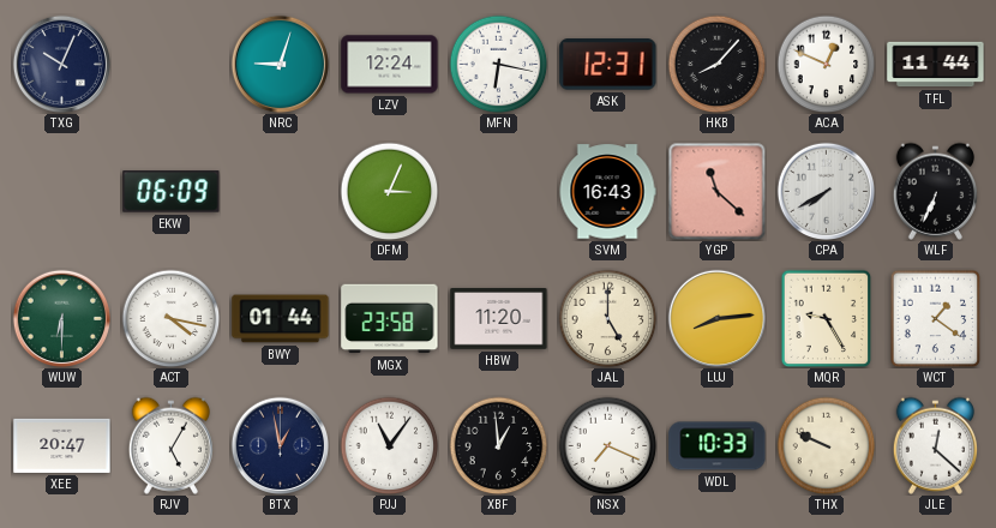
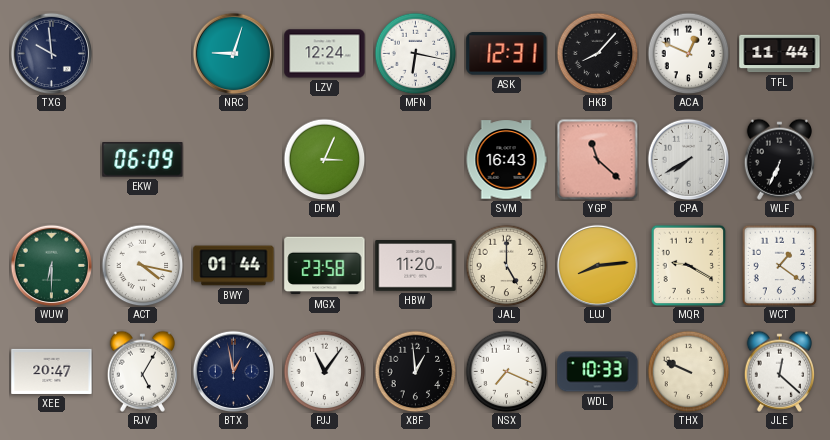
TXG: 10:04 -> 9:59 (51, 53)
MQR: 9:25 -> 9:20 (689, 265)
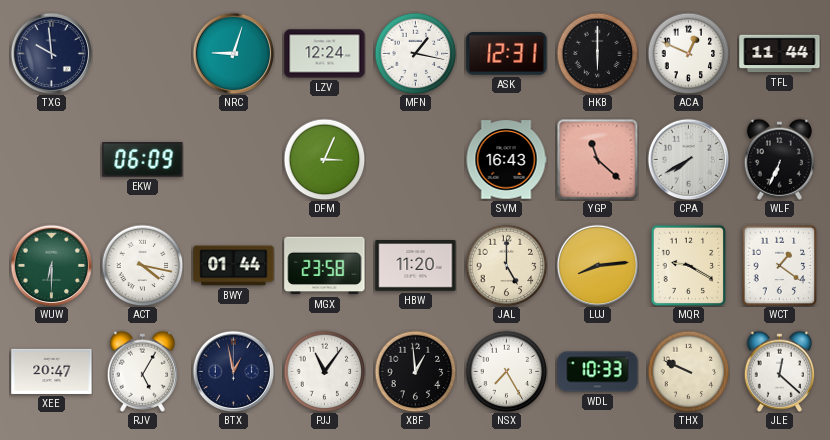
MFN: 6:17 -> 1:17 (415, 53)
HKB: 8:07 -> 6:00 (597, 53)
NSX: 7:19 -> 7:25 (506, 371)
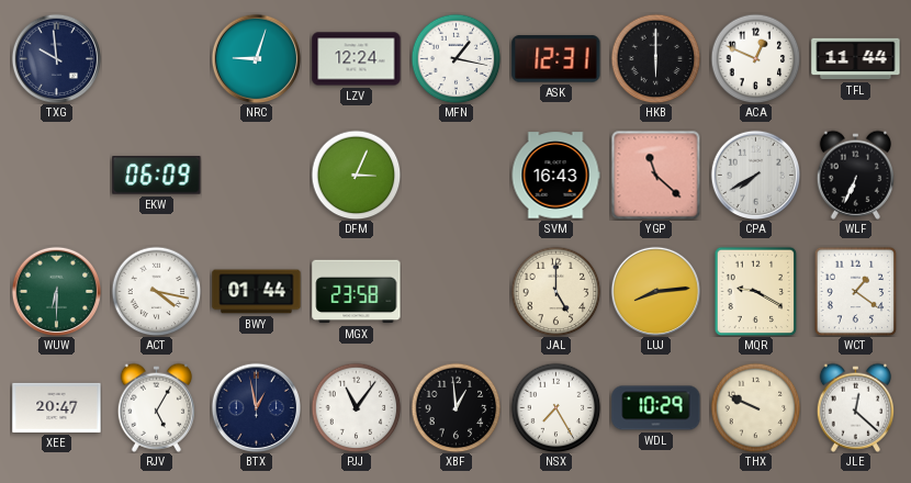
HBW: 11:20 -> none (416, 266)
WDL: 10:33 -> 10:29 (656, 408)
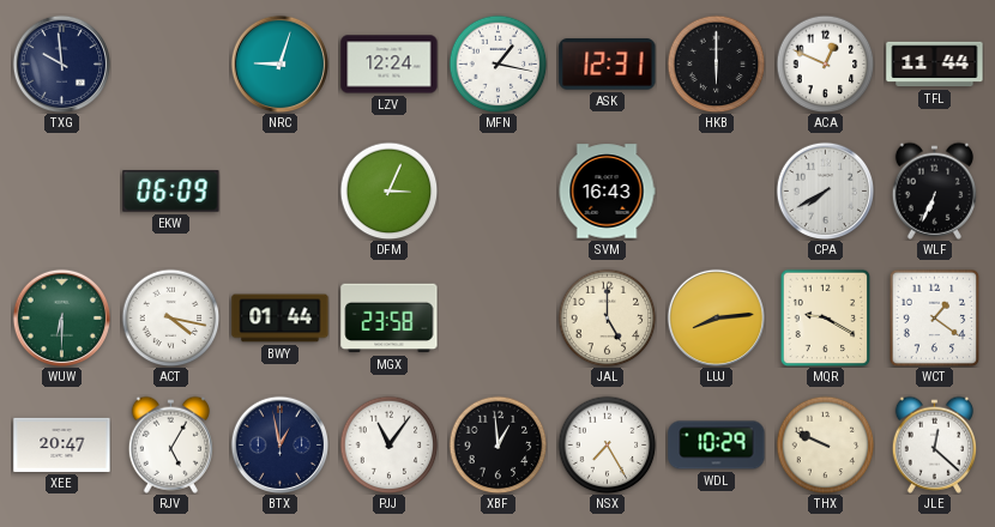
YGP: 11:22 -> none (655, 175)
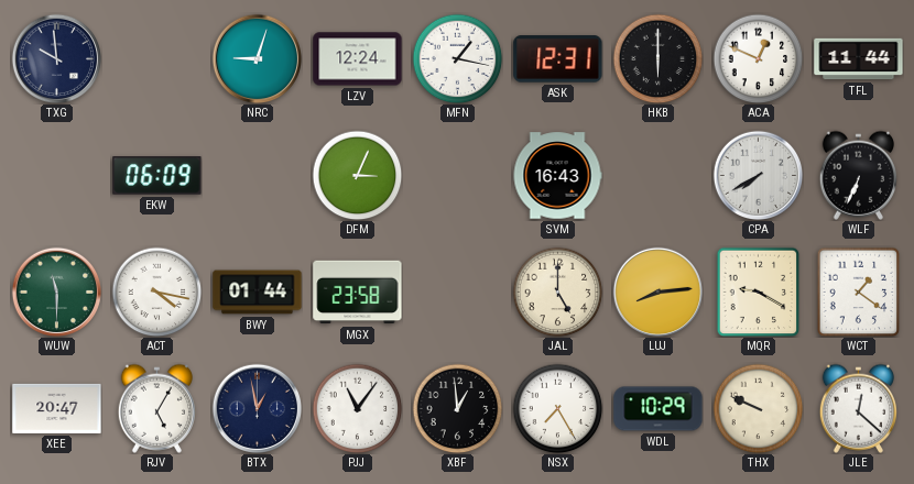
WUW: 6:30 -> 11:30 (56, 291)
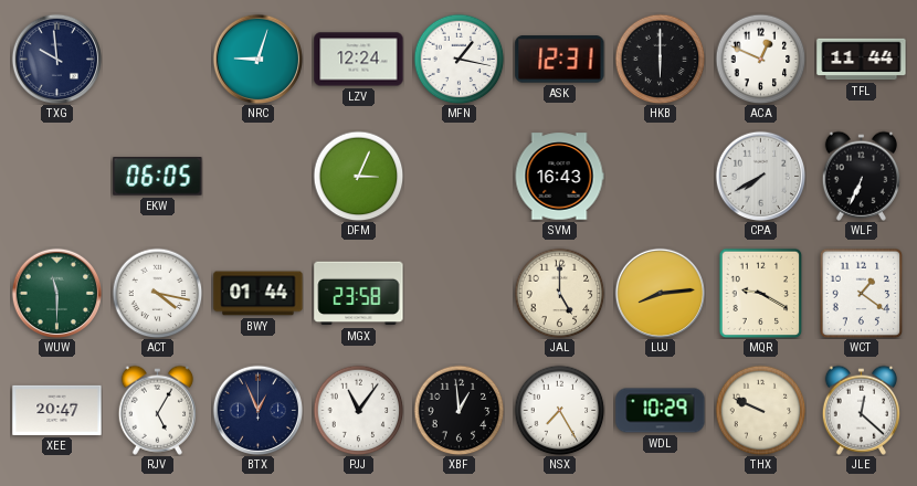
EKW: 06:09 -> 06:05 (158, 177)
BTX: 12:58 -> 12:56 (257, 410)
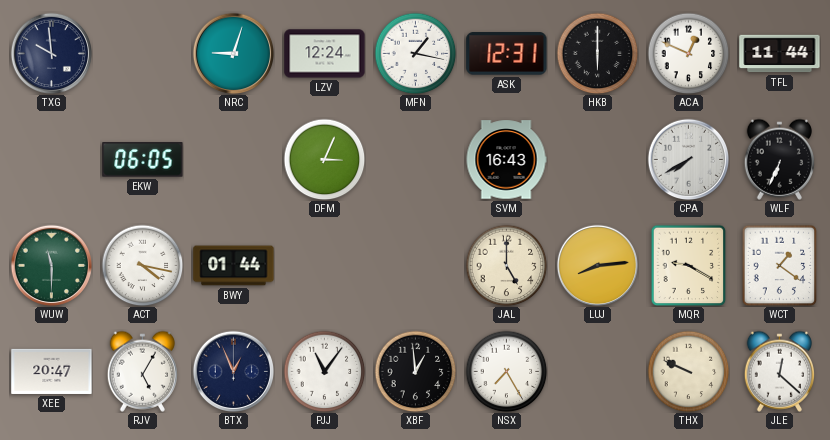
MGX: 23:58 -> none (359, 294)
WDL: 10:29 -> none (661, 411)
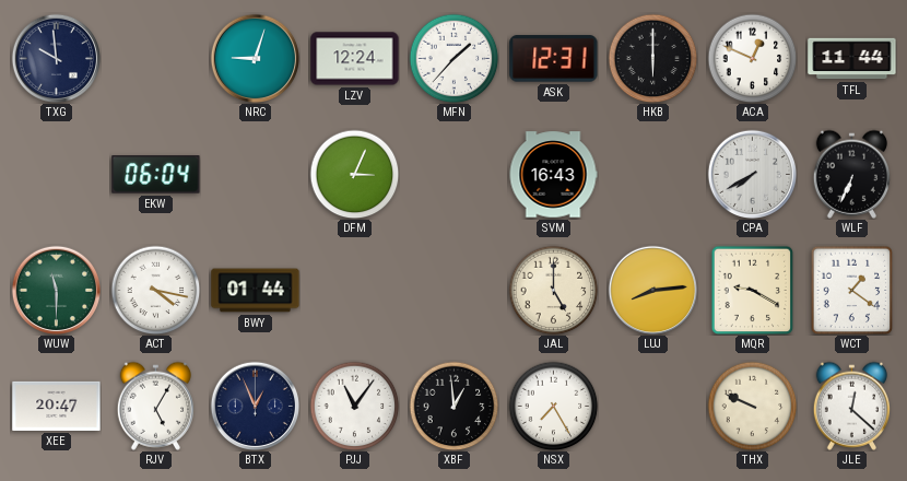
MFN: 1:17 -> 1:37 (454, 58)
EKW: 06:05 -> 06:04 (156, 175)
